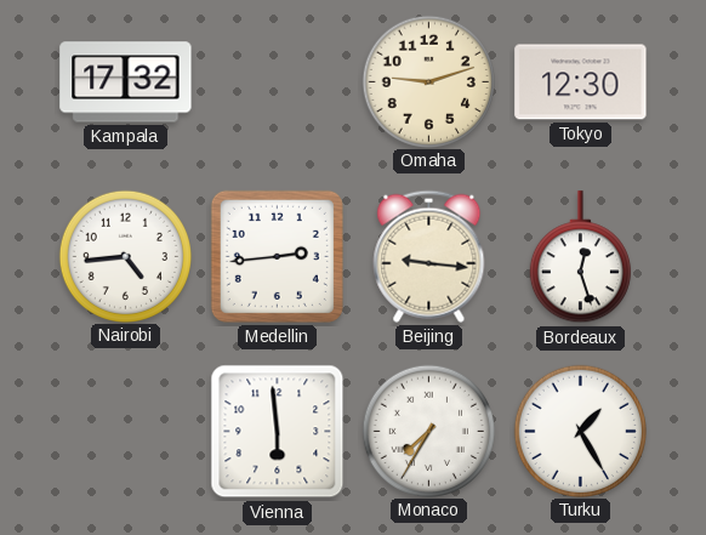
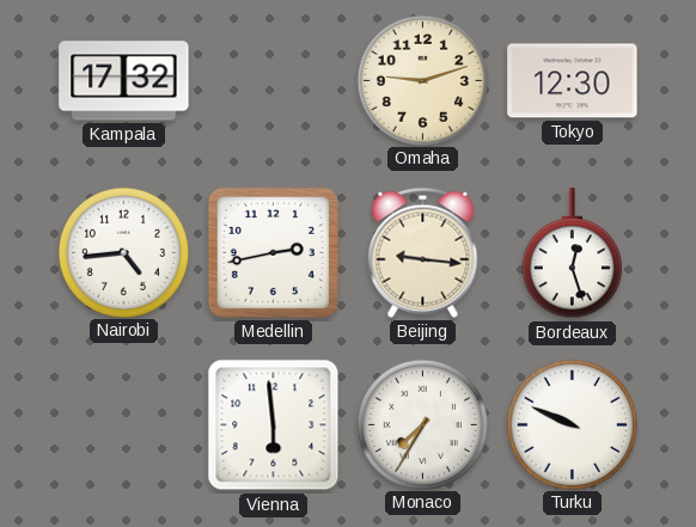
Medellin: 2:44 -> 2:43 (273, 252)
Turku: 1:25 -> 9:49 (572, 424)
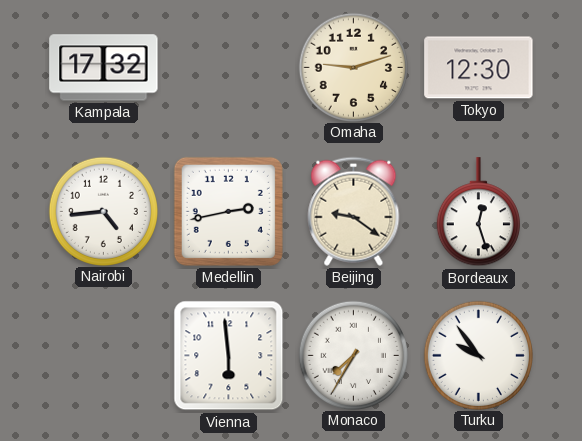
Beijing: 9:16 -> 9:21 (354, 211)
Turku: 9:49 -> 9:54 (478, 355)
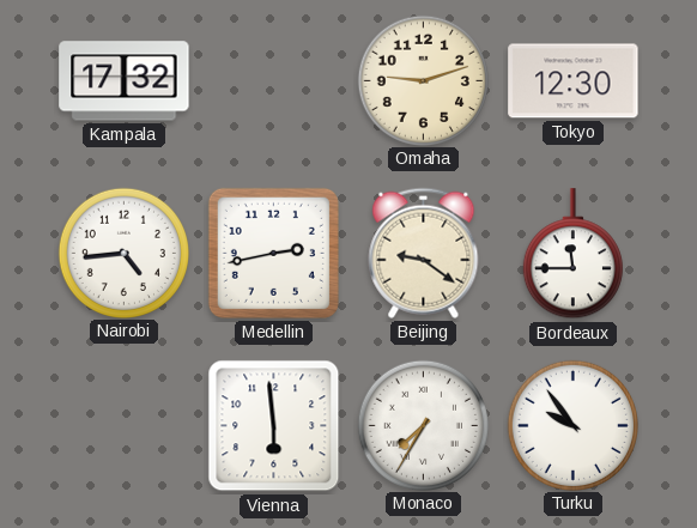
Bordeaux: 12:27 -> 11:45 (572, 254)
